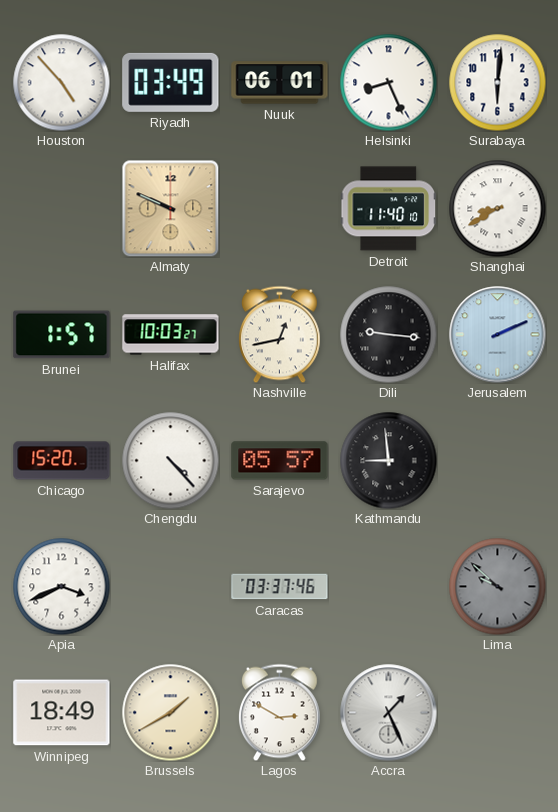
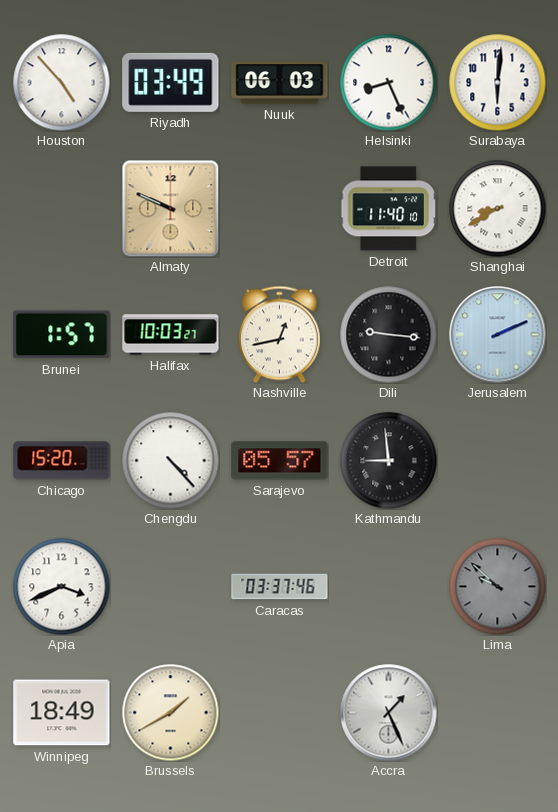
Nuuk: 06:01 -> 06:03 (280, 83)
Lagos: 2:50 -> none (280, 712)
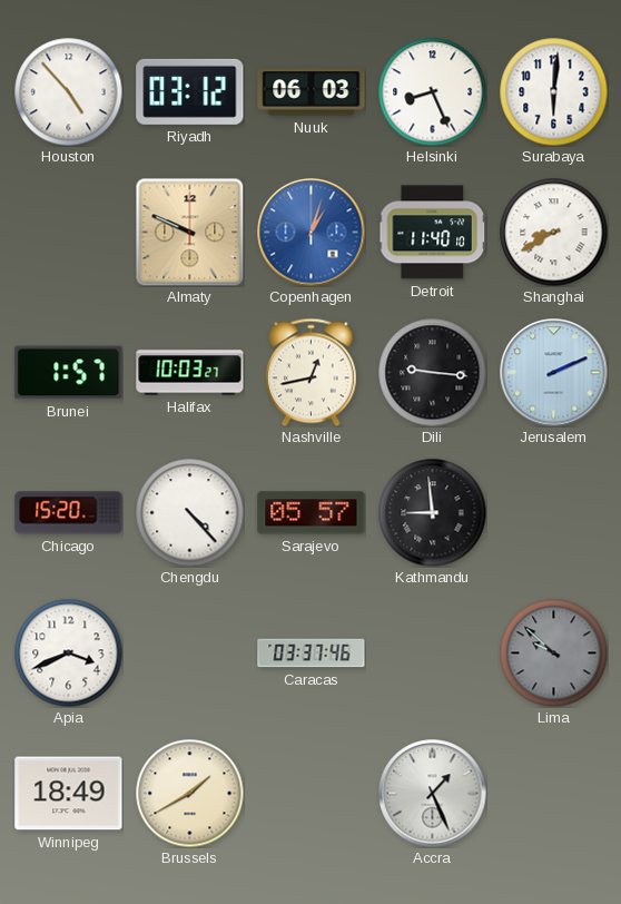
Riyadh: 03:49 -> 03:12 (190, 91)
Copenhagen: none -> 1:03 (312, 233)
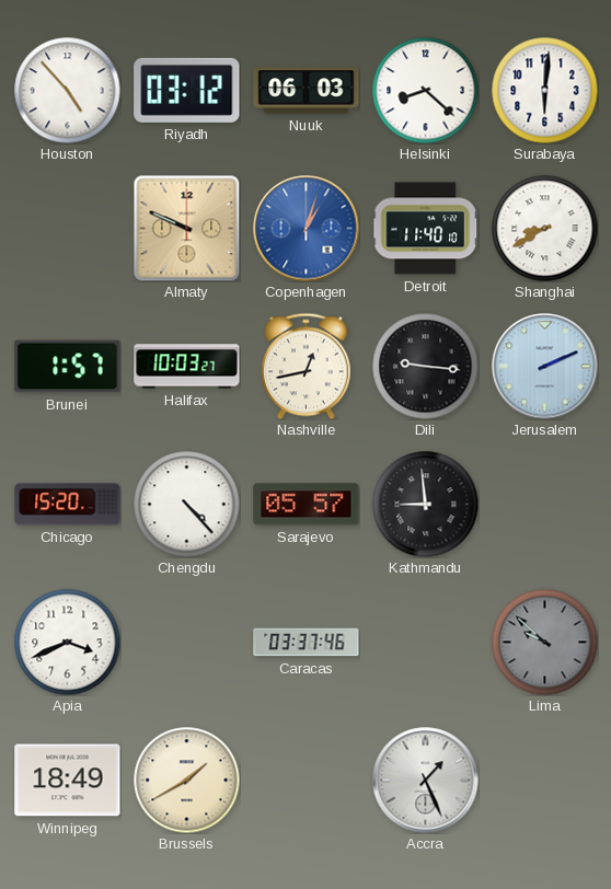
Helsinki: 8:26 -> 8:22 (425, 90)
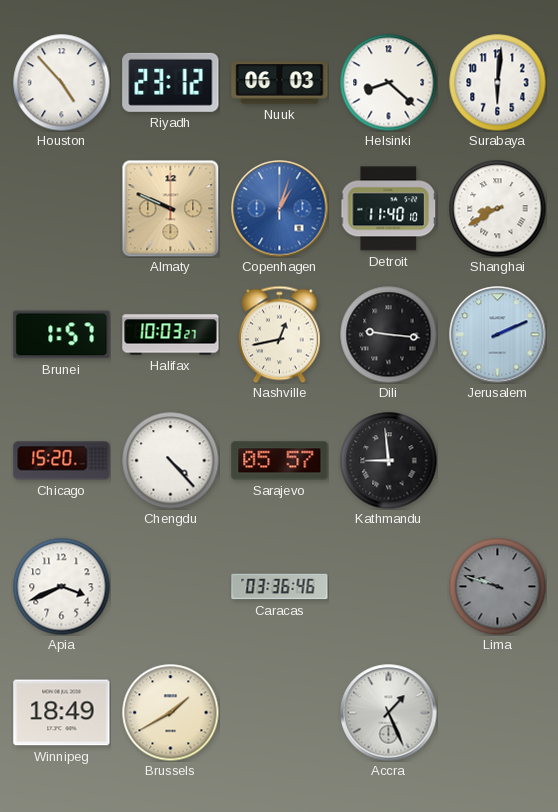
Riyadh: 03:12 -> 23:12 (171, 82)
Caracas: 03:37 -> 03:36 (280, 587)
Lima: 9:52 -> 9:48 (497, 586)
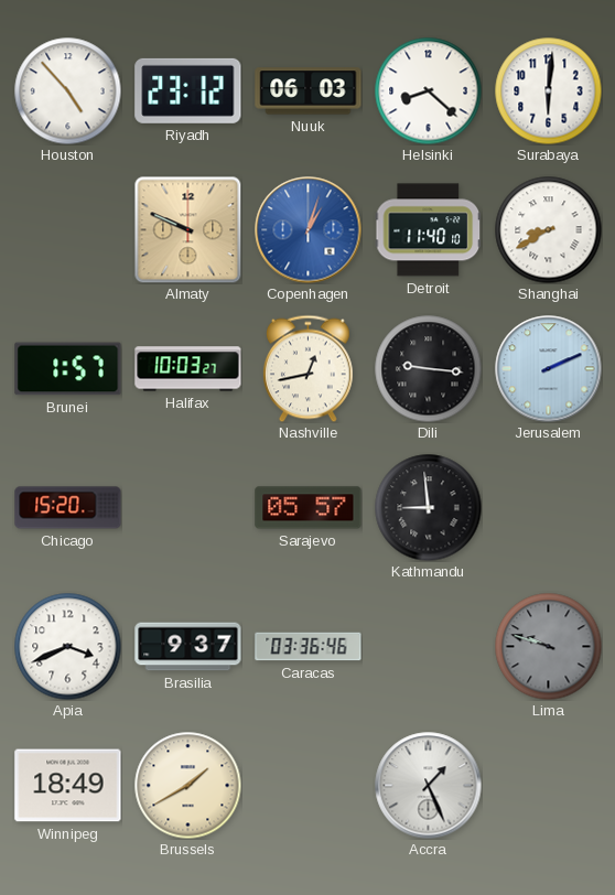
Chengdu: 4:23 -> none (170, 460)
Brasilia: none -> 9:37 (188, 647)
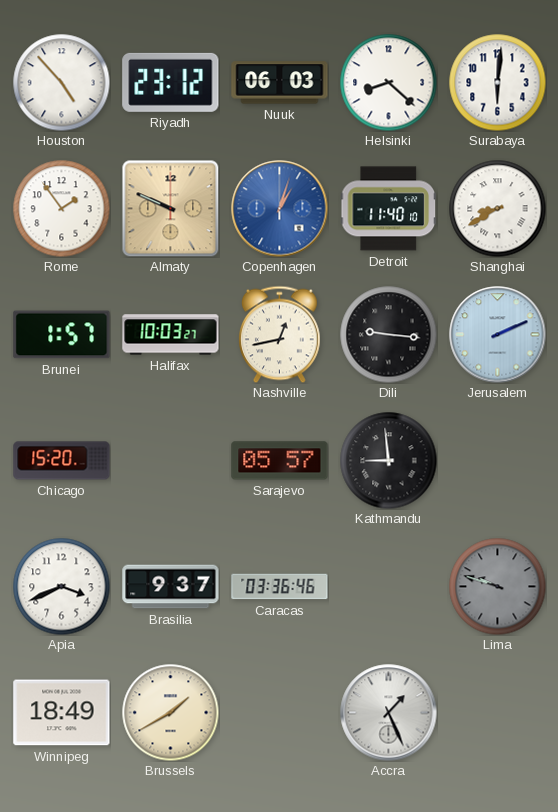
Rome: none -> 1:54 (61, 208)
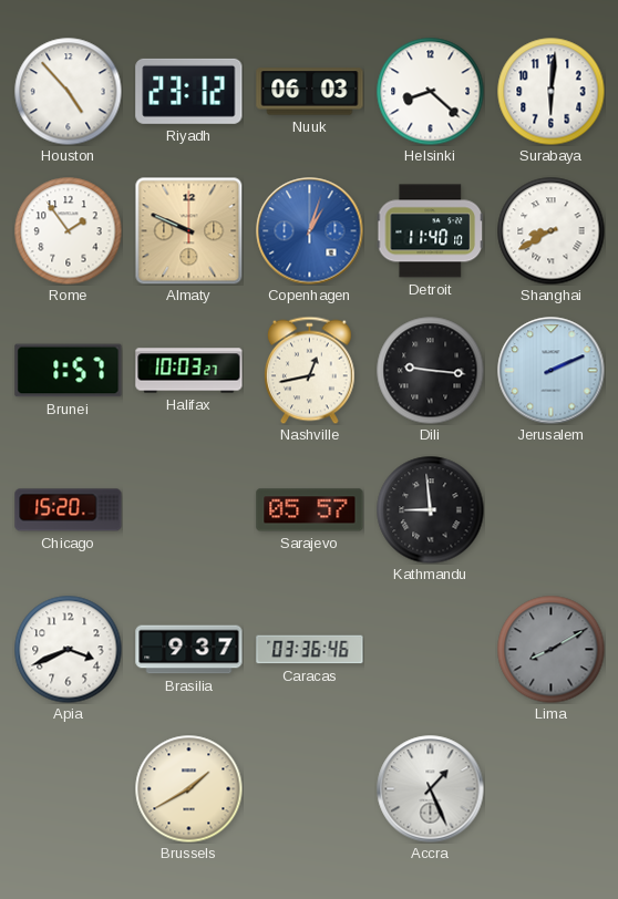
Lima: 9:48 -> 8:10 (550, 649)
Winnipeg: 18:49 -> none (62, 713)
